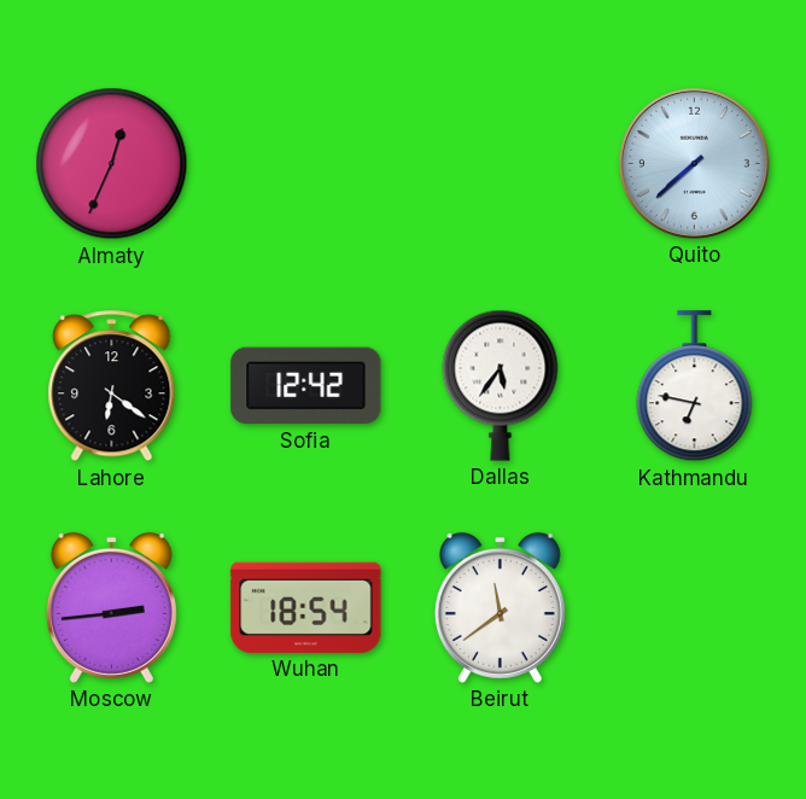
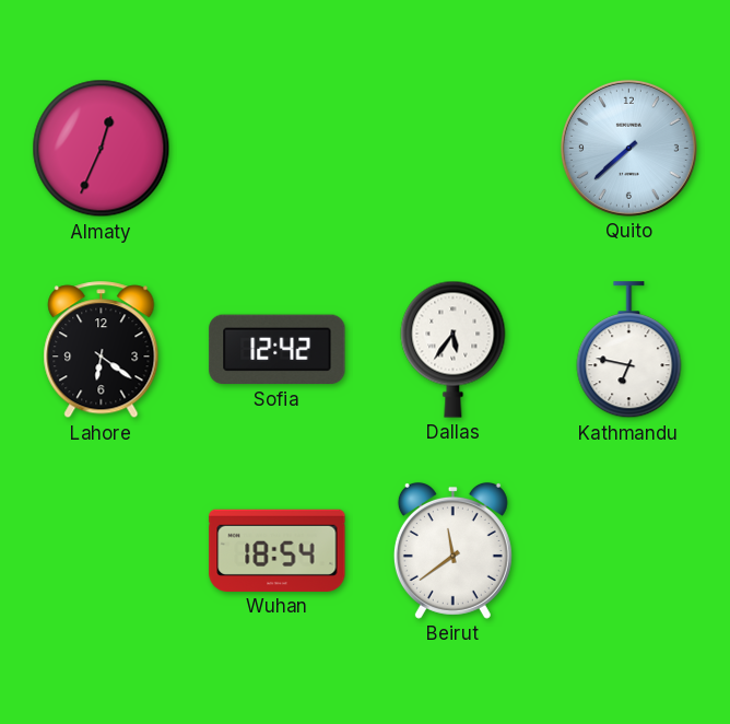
Moscow: 2:44 -> none (111, 607)
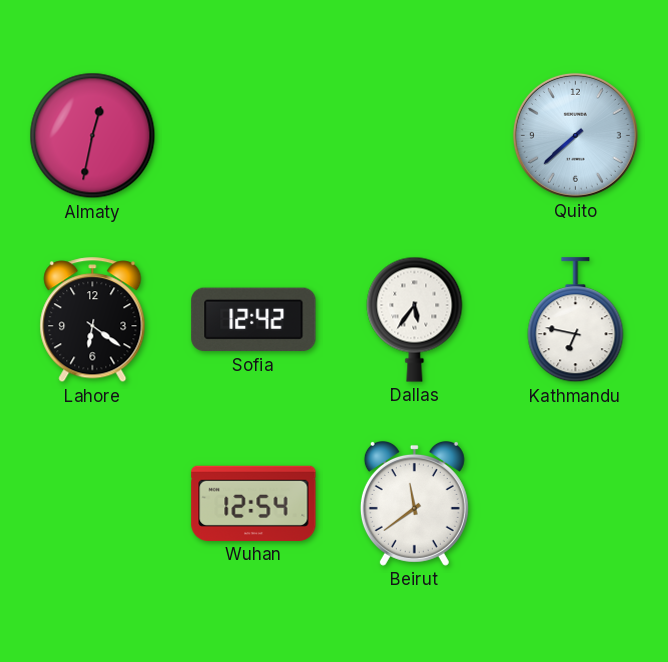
Almaty: 12:34 -> 12:32 (93, 136)
Wuhan: 18:54 -> 12:54 (254, 503)
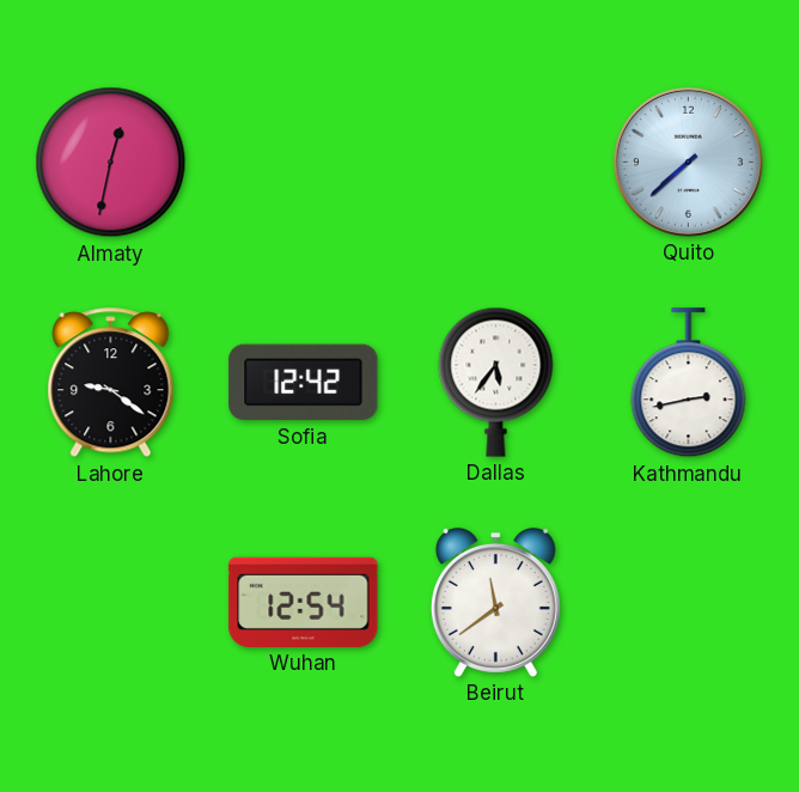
Lahore: 6:21 -> 9:21 (111, 383)
Kathmandu: 6:47 -> 2:43 (689, 383)
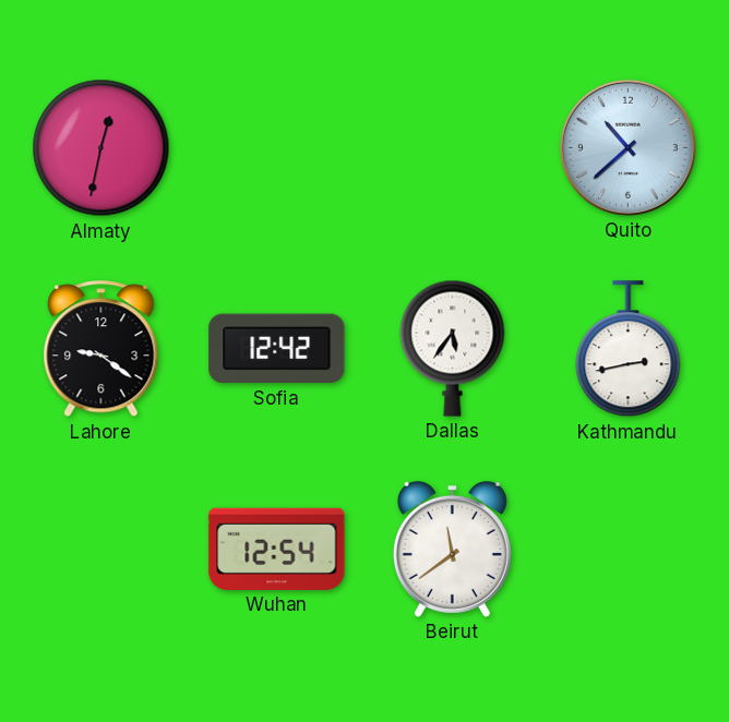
Quito: 7:38 -> 10:38 (628, 147)
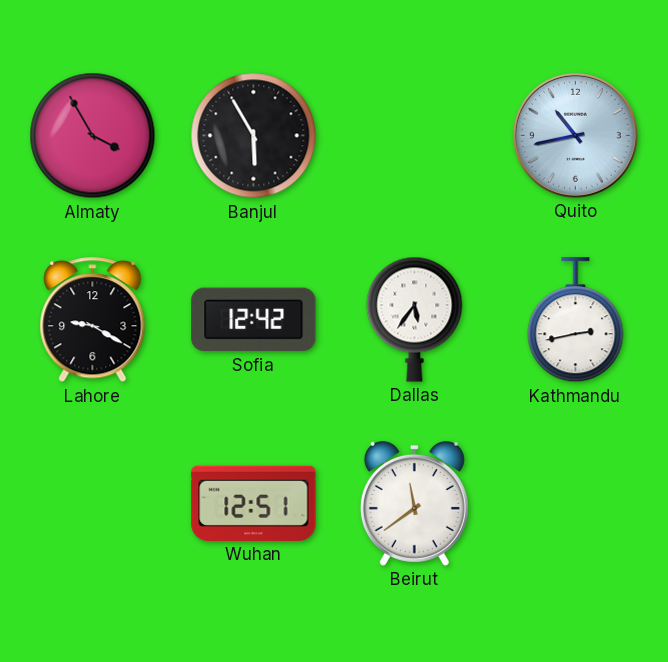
Almaty: 12:32 -> 3:55 (93, 136)
Banjul: none -> 5:55 (254, 136)
Quito: 10:38 -> 10:43 (575, 135)
Lahore: 9:21 -> 9:20 (93, 320)
Wuhan: 12:54 -> 12:51 (254, 503)
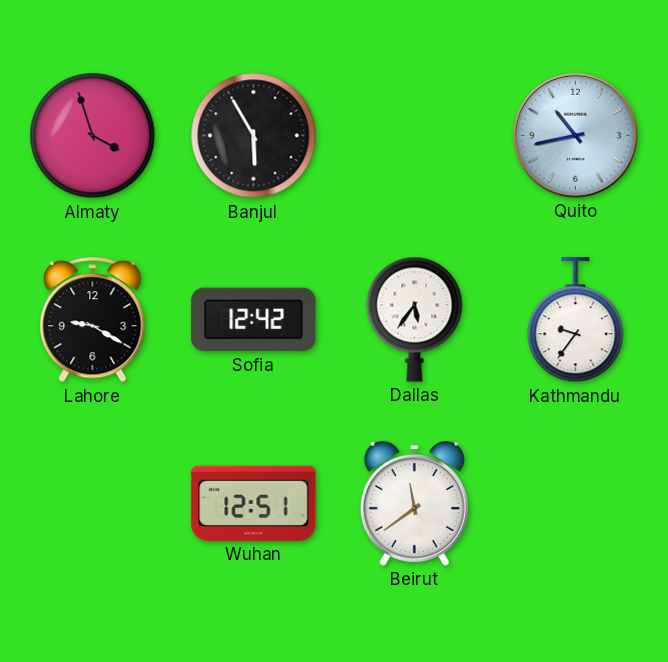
Almaty: 3:55 -> 3:57 (93, 136)
Kathmandu: 2:43 -> 9:36 (576, 320)
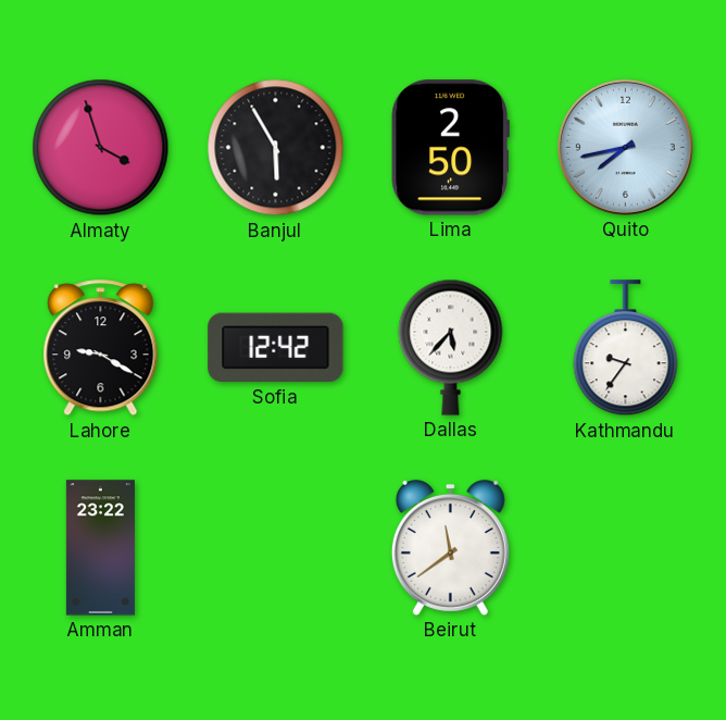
Lima: none -> 2:50 (450, 148)
Quito: 10:43 -> 7:43 (625, 147)
Dallas: 5:36 -> 5:37 (451, 347)
Amman: none -> 23:22 (100, 548)
Wuhan: 12:51 -> none (254, 503)
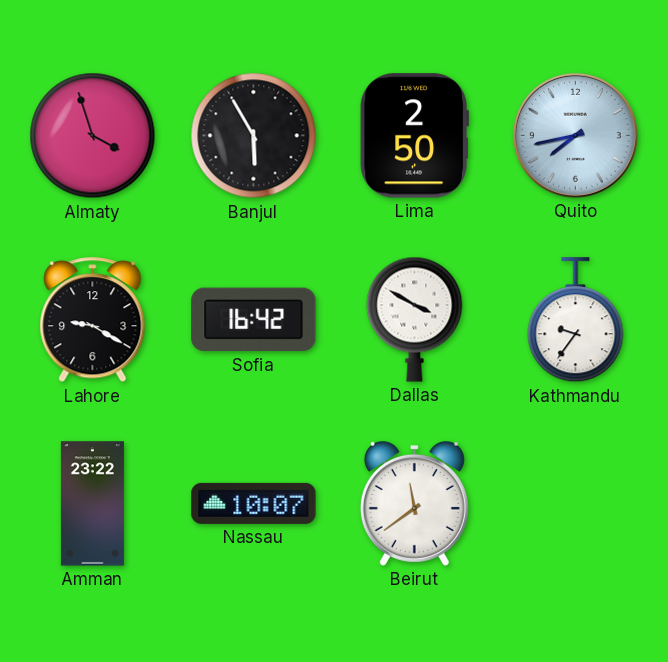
Sofia: 12:42 -> 16:42 (254, 320)
Dallas: 5:37 -> 3:50 (415, 319)
Nassau: none -> 10:07 (254, 503)
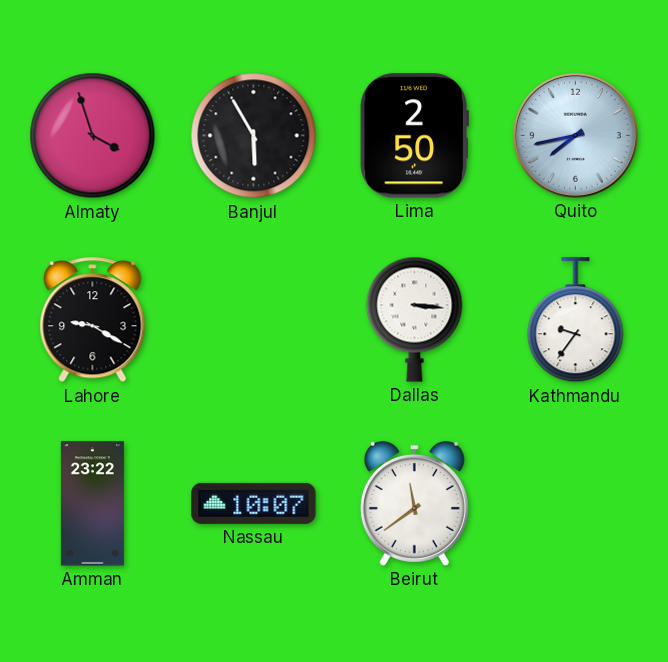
Sofia: 16:42 -> none (254, 320)
Dallas: 3:50 -> 3:16 (415, 319)
